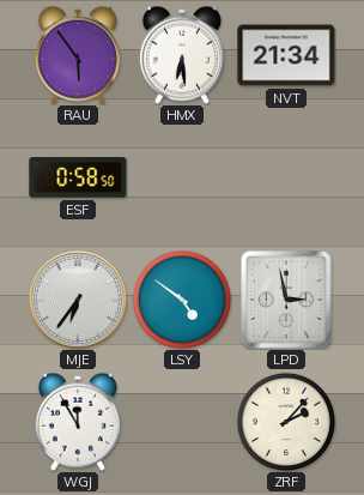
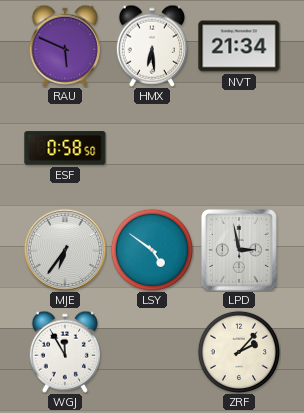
RAU: 5:54 -> 5:49 (65, 46)
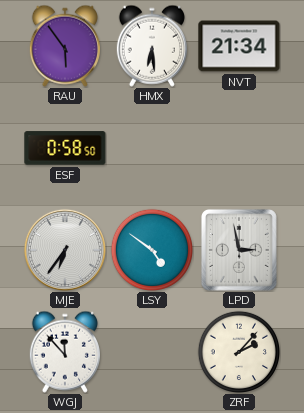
RAU: 5:49 -> 5:54 (65, 46)
WGJ: 11:55 -> 11:53 (65, 352)
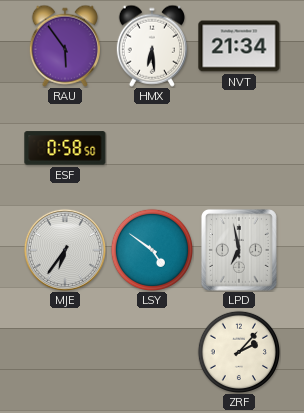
LPD: 2:58 -> 6:58 (239, 250)
WGJ: 11:53 -> none (65, 352)
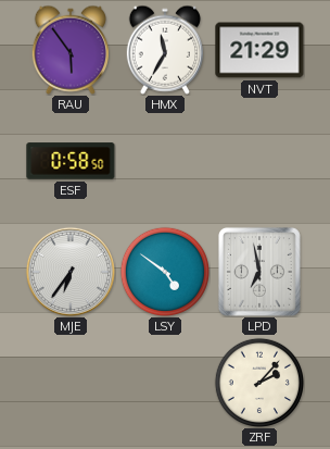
HMX: 6:29 -> 11:35 (165, 50)
NVT: 21:34 -> 21:29 (259, 50)
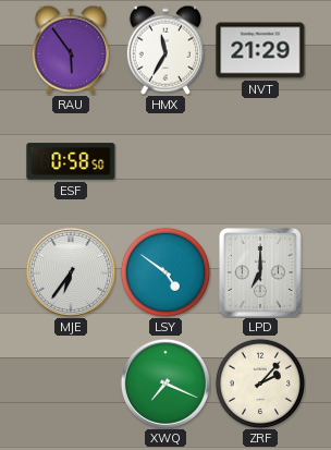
LPD: 6:58 -> 7:00 (260, 272)
XWQ: none -> 7:19 (165, 384)
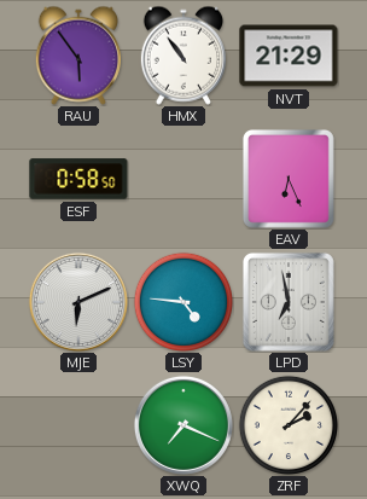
HMX: 11:35 -> 10:54 (183, 56)
EAV: none -> 6:26 (289, 179)
MJE: 6:36 -> 6:11 (78, 302)
LSY: 4:51 -> 4:46 (182, 301)
LPD: 7:00 -> 6:58 (289, 302)
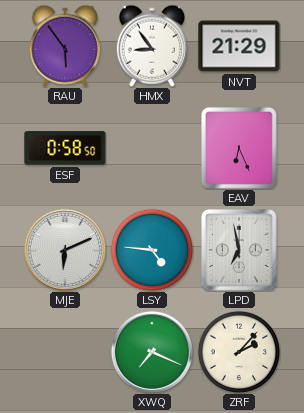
HMX: 10:54 -> 8:54 (152, 46)
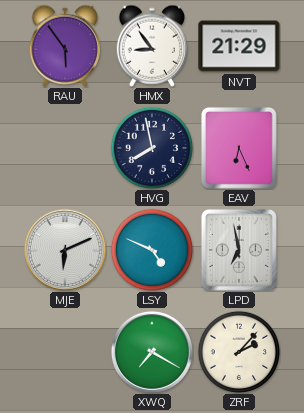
ESF: 0:58 -> none (65, 148)
HVG: none -> 7:58 (151, 147)
LSY: 4:46 -> 4:49 (151, 249)
XWQ: 7:19 -> 7:20 (152, 352)
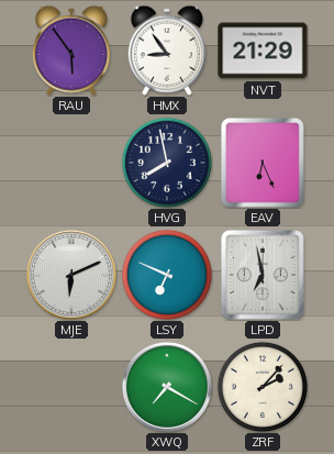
LSY: 4:49 -> 6:49 (166, 274)
